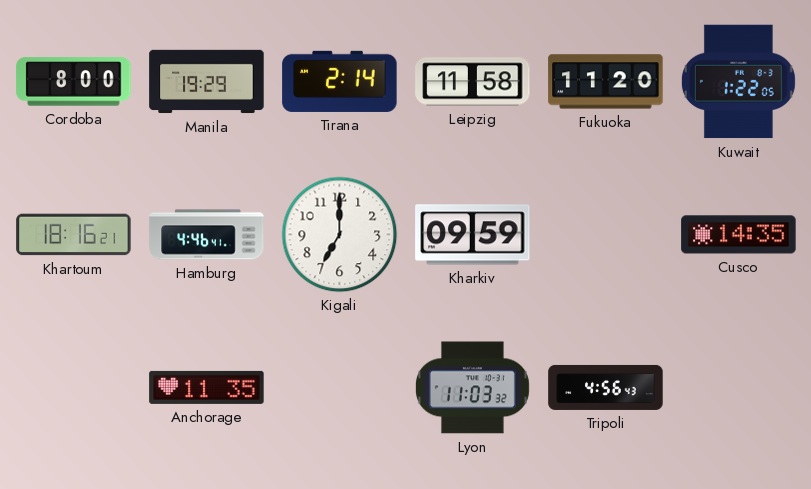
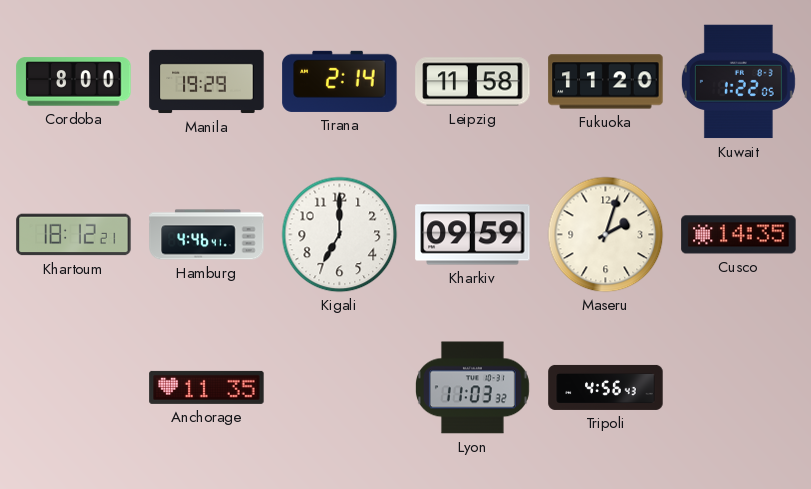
Khartoum: 18:16 -> 18:12 (74, 235)
Maseru: none -> 2:03 (606, 235)
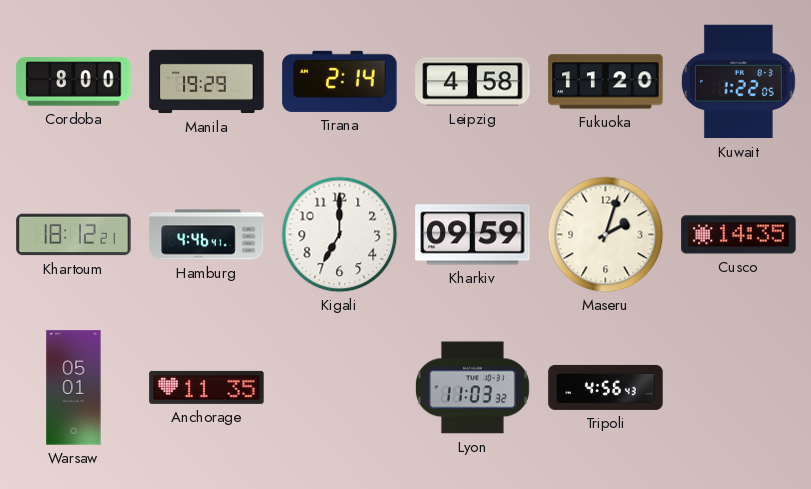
Leipzig: 11:58 -> 4:58 (473, 82)
Warsaw: none -> 05:01 (74, 388)
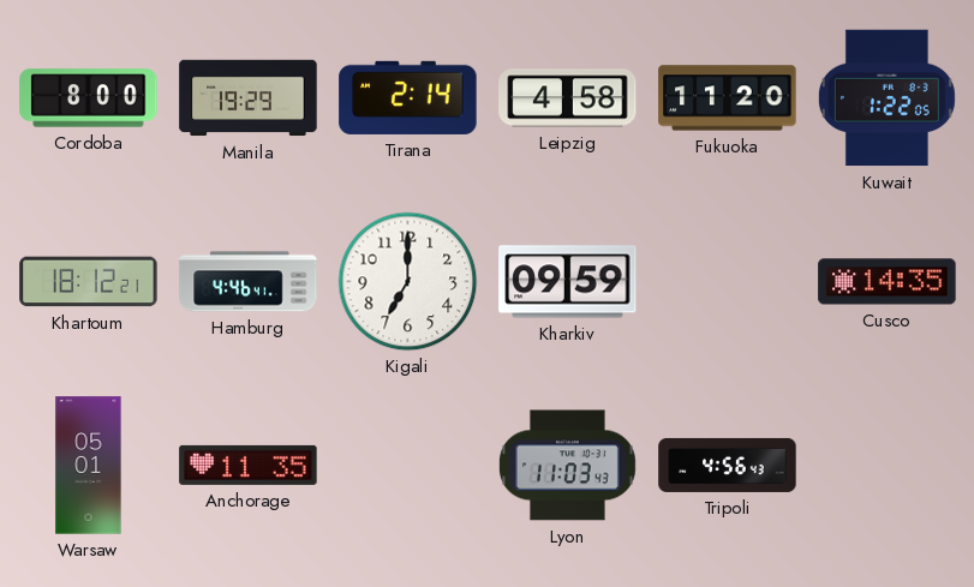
Maseru: 2:03 -> none (606, 235)
Lyon: 11:03:32 -> 11:03:43 (567, 466)
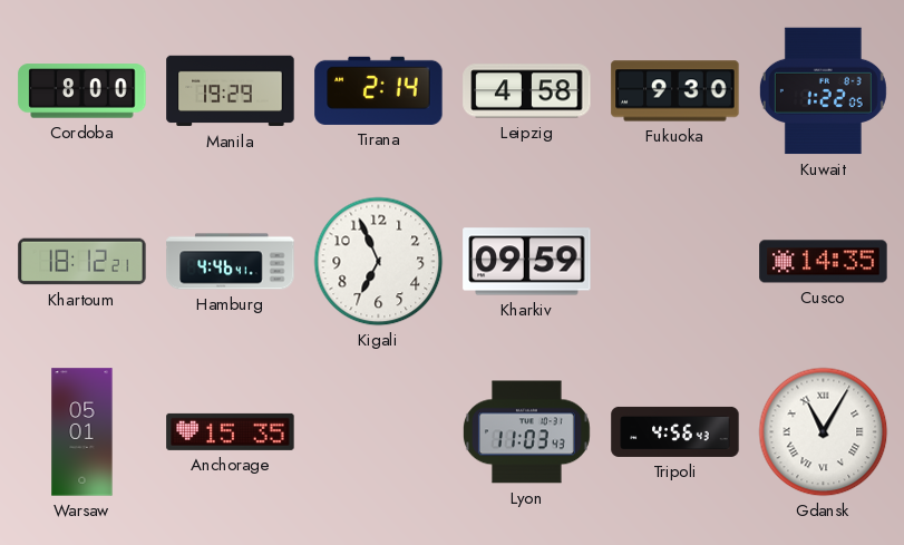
Fukuoka: 11:20 -> 9:30 (675, 91)
Kigali: 7:00 -> 6:56 (379, 262)
Anchorage: 11:35 -> 15:35 (231, 431)
Gdansk: none -> 11:05 (824, 432)
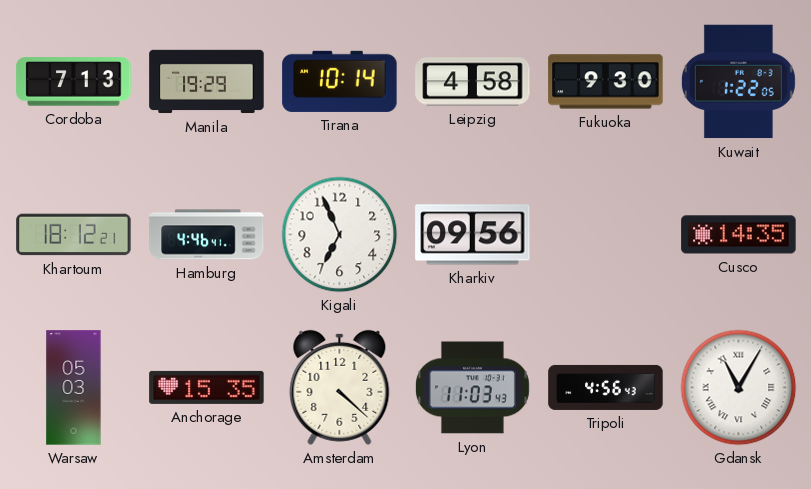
Cordoba: 8:00 -> 7:13 (74, 82)
Tirana: 2:14 -> 10:14 (340, 81)
Kharkiv: 09:59 -> 09:56 (473, 235)
Warsaw: 05:01 -> 05:03 (74, 388)
Amsterdam: none -> 4:22 (340, 387)
